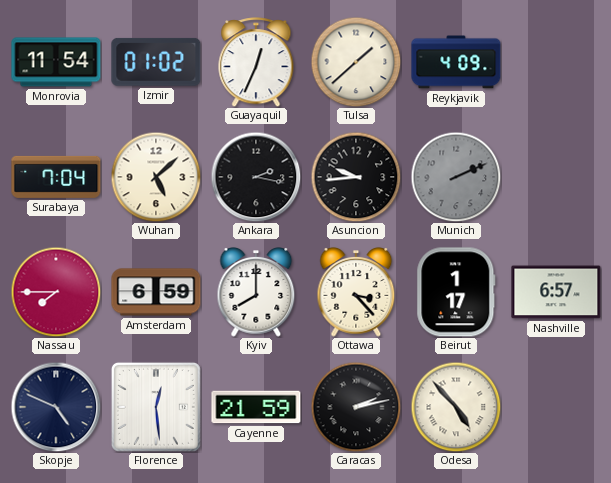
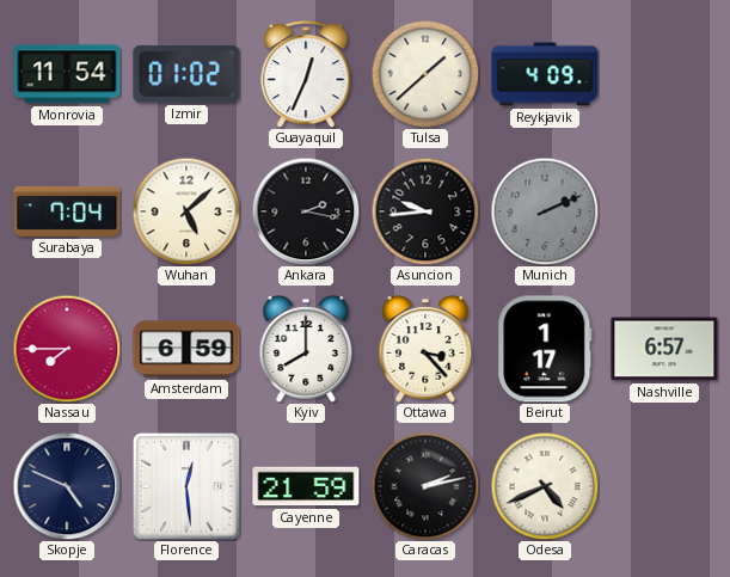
Odesa: 4:53 -> 4:41 (545, 486)
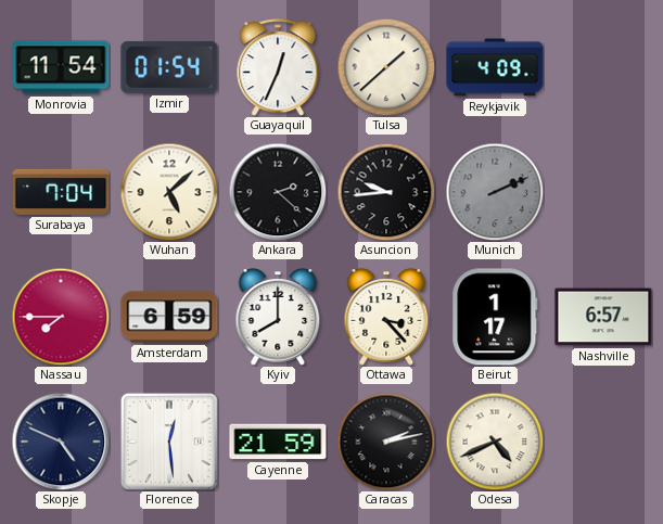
Izmir: 01:02 -> 01:54 (169, 67)
Ankara: 2:17 -> 2:22 (278, 192)
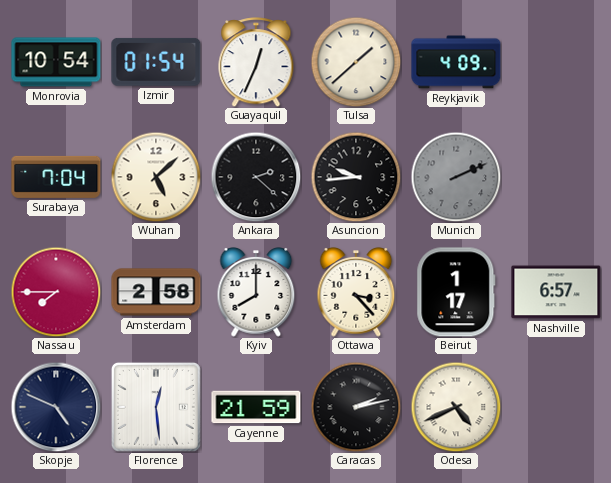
Monrovia: 11:54 -> 10:54 (56, 62)
Amsterdam: 6:59 -> 2:58 (156, 292)
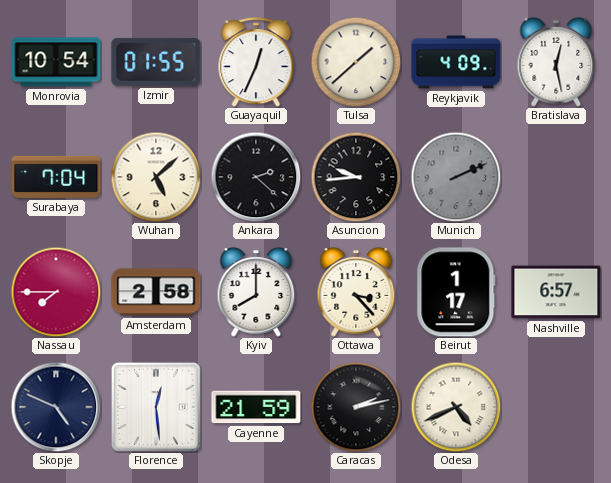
Izmir: 01:54 -> 01:55 (156, 62)
Bratislava: none -> 12:28 (556, 62)
